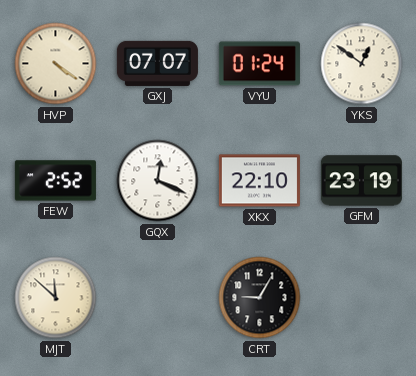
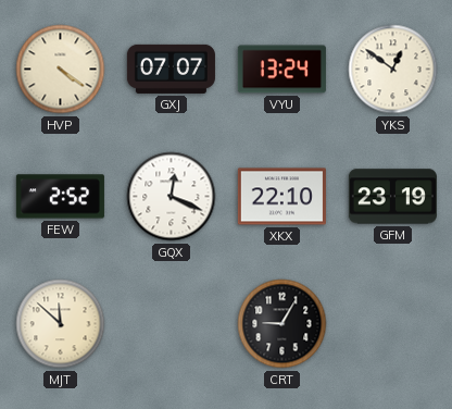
VYU: 01:24 -> 13:24 (281, 70)
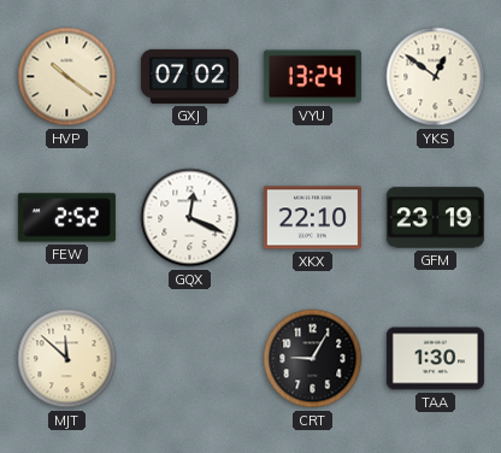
HVP: 4:21 -> 10:21 (67, 77)
GXJ: 07:07 -> 07:02 (189, 76)
TAA: none -> 1:30 (435, 359)
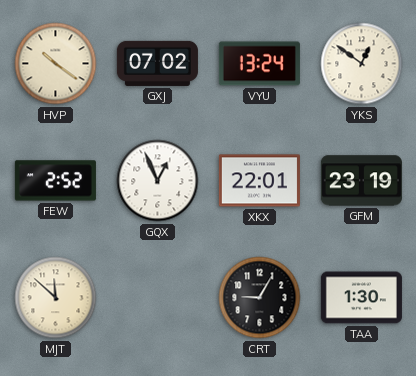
GQX: 12:19 -> 12:56 (158, 181)
XKX: 22:10 -> 22:01 (259, 181)
